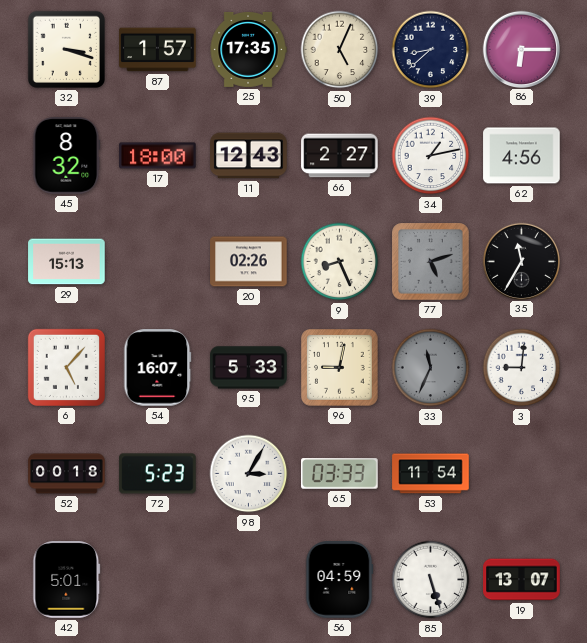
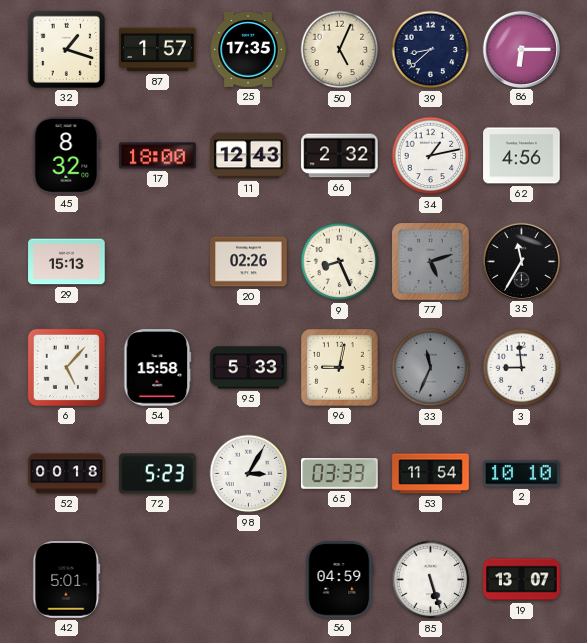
32: 3:18 -> 1:18 (66, 49)
66: 2:27 -> 2:32 (340, 156)
54: 16:07 -> 15:58 (158, 368)
3: 9:01 -> 8:59 (522, 368)
2: none -> 10:10 (522, 474)
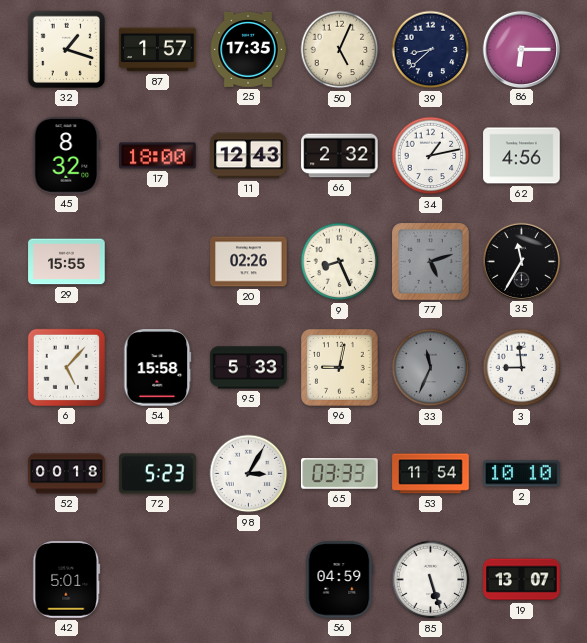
29: 15:13 -> 15:55 (67, 262)
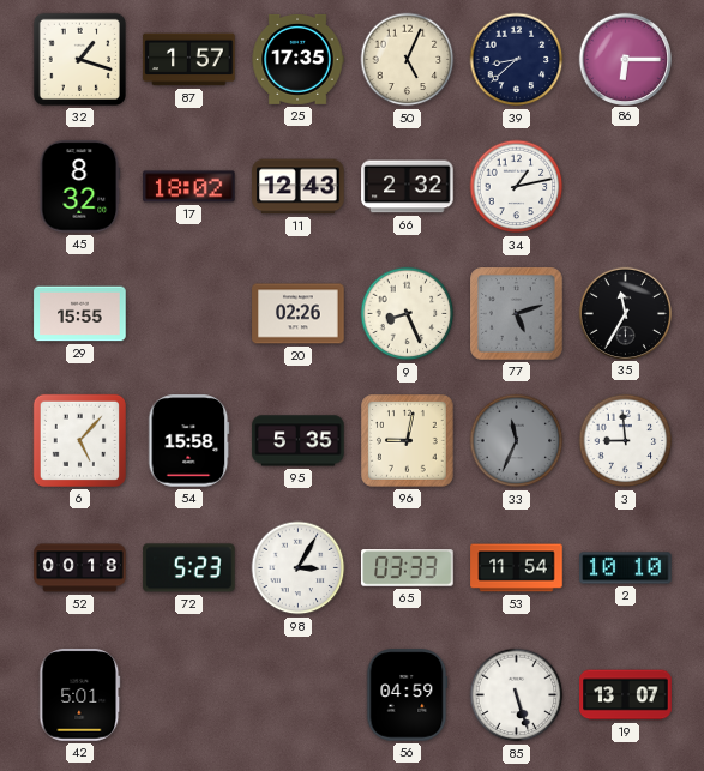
17: 18:00 -> 18:02 (189, 187)
62: 4:56 -> none (522, 156)
95: 5:33 -> 5:35 (299, 441)
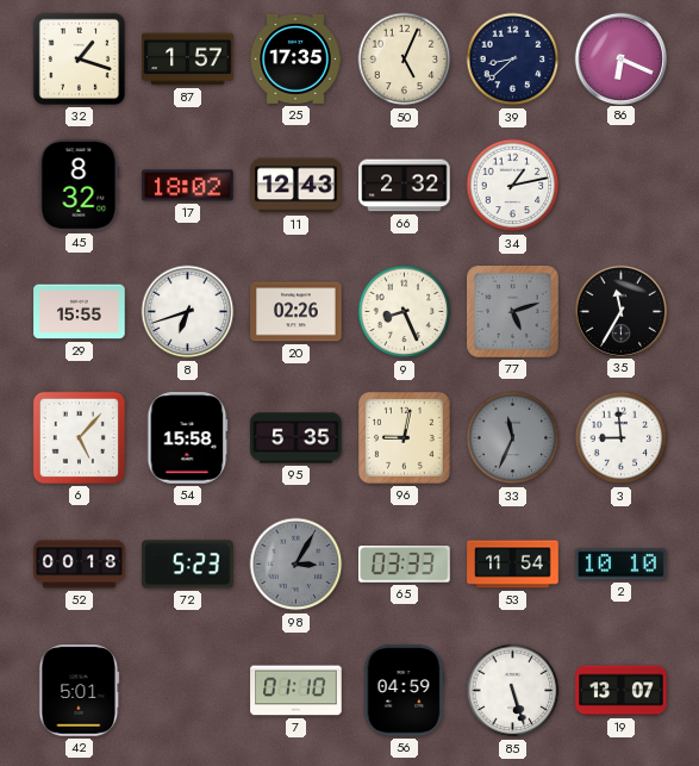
86: 6:15 -> 6:19 (620, 58)
8: none -> 6:42 (188, 312)
98 dial: white -> grey (297, 565)
7: none -> 01:10 (297, 691)
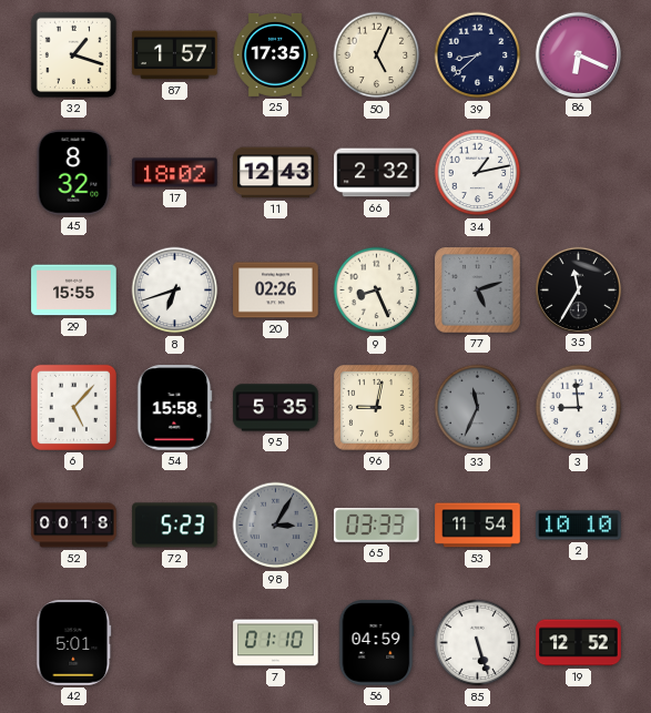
19: 13:07 -> 12:52 (579, 643)
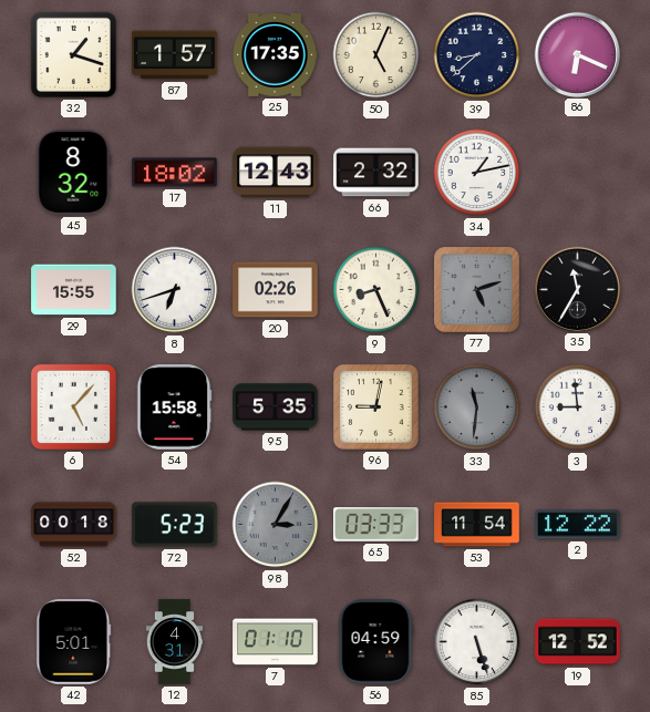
33: 11:34 -> 11:31 (477, 407)
2: 10:10 -> 12:22 (578, 525)
12: none -> 4:31 (174, 642)
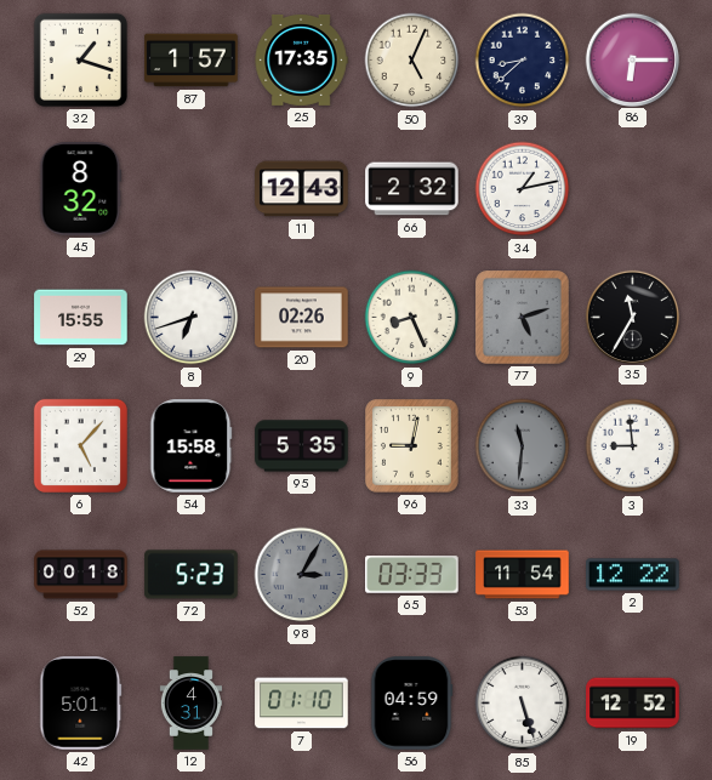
86: 6:19 -> 6:15 (632, 59)
17: 18:02 -> none (175, 173)
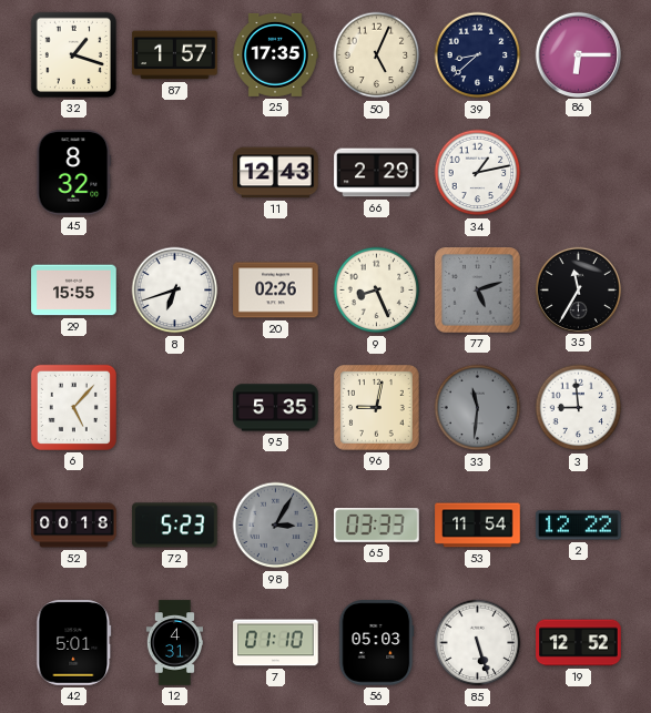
66: 2:32 -> 2:29 (377, 173)
54: 15:58 -> none (192, 446)
56: 04:59 -> 05:03 (376, 643)
